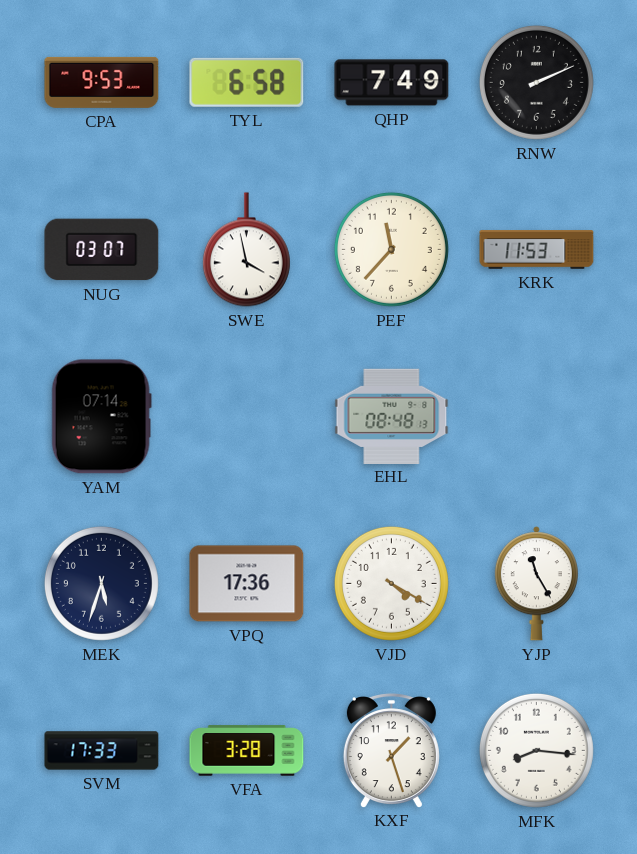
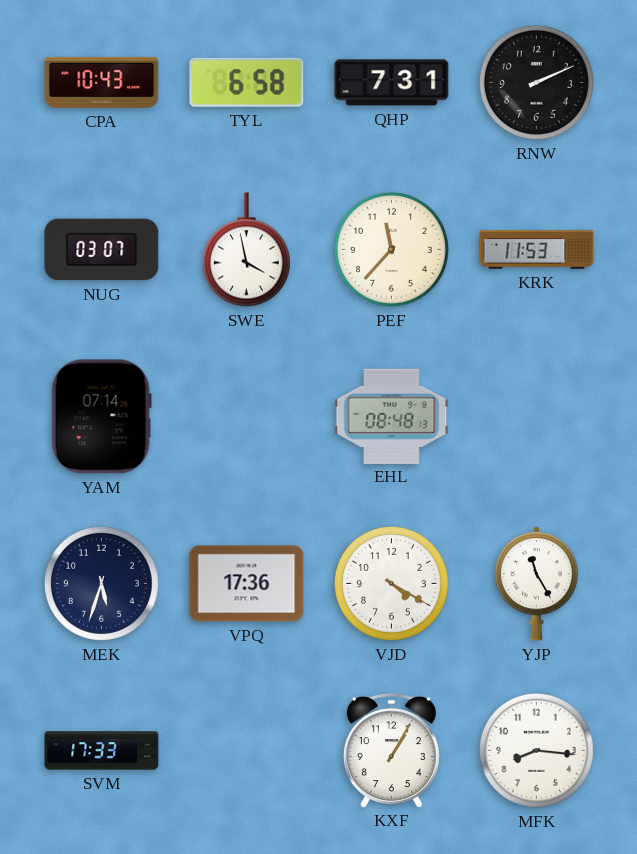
CPA: 9:53 -> 10:43 (102, 82)
QHP: 7:49 -> 7:31 (392, 83)
VFA: 3:28 -> none (247, 751)
KXF: 1:27 -> 1:05 (391, 750)
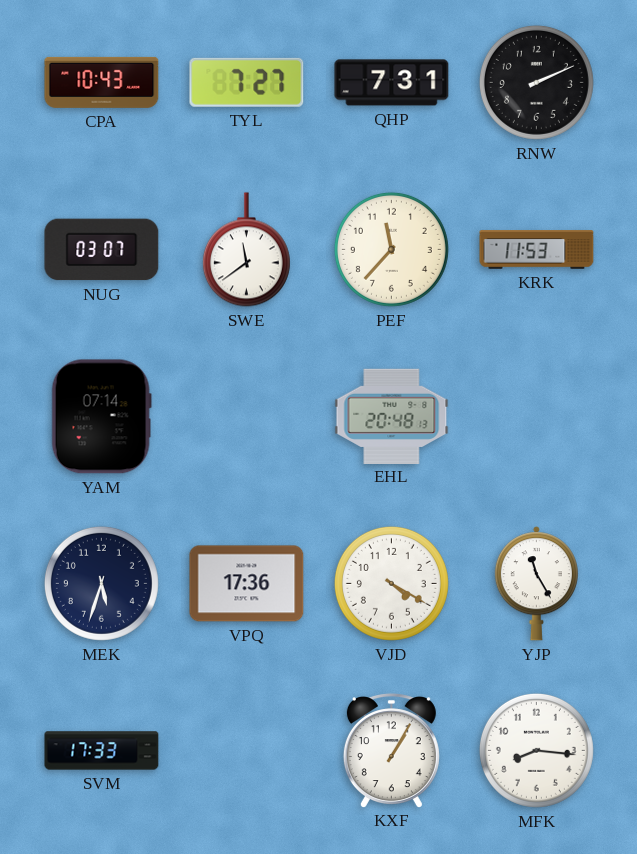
TYL: 6:58 -> 7:27 (247, 82)
SWE: 3:58 -> 11:39 (246, 250)
EHL: 08:48 -> 20:48 (392, 416)
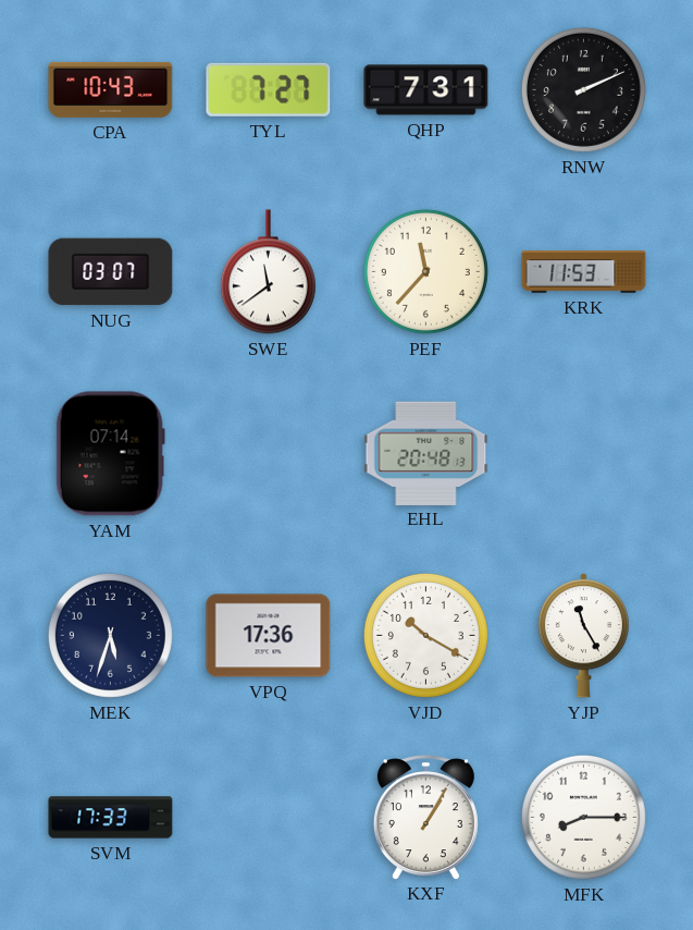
VJD: 4:20 -> 10:20 (425, 635)
MFK: 8:16 -> 8:15 (583, 817)
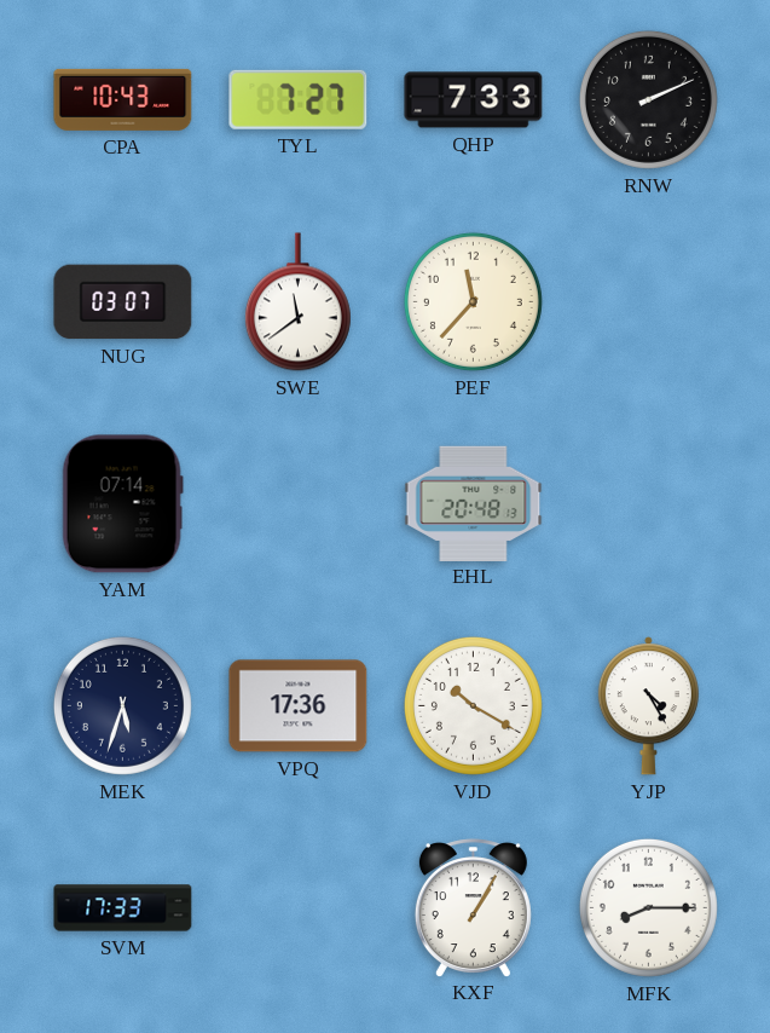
QHP: 7:31 -> 7:33 (474, 100)
KRK: 11:53 -> none (584, 272)
YJP: 11:25 -> 4:25 (648, 706)
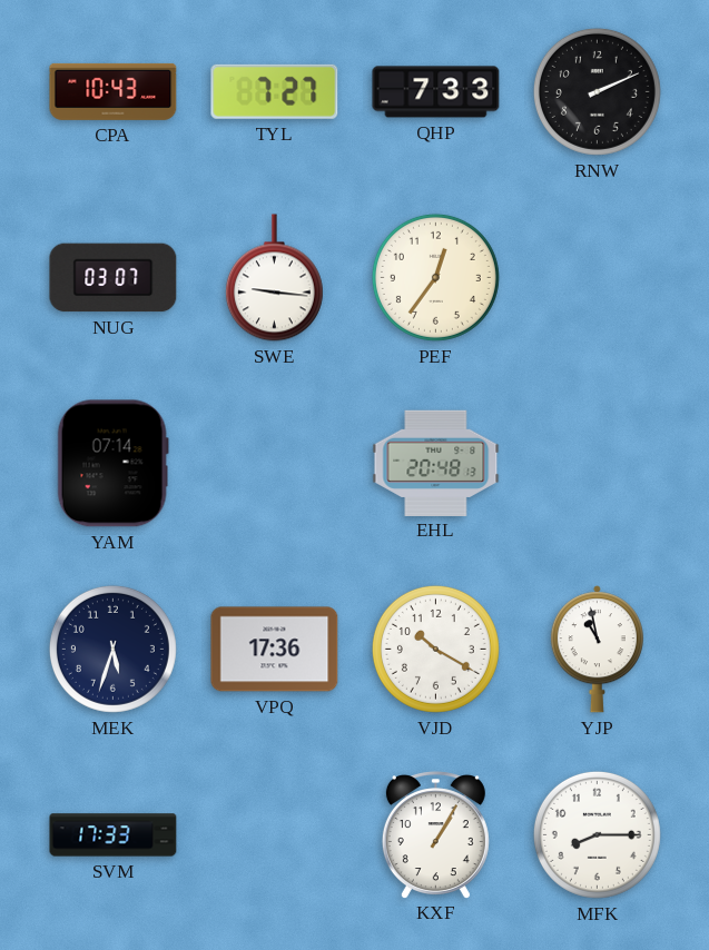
SWE: 11:39 -> 9:16 (274, 278)
PEF: 11:37 -> 12:36 (435, 277)
YJP: 4:25 -> 10:58 (597, 650)
